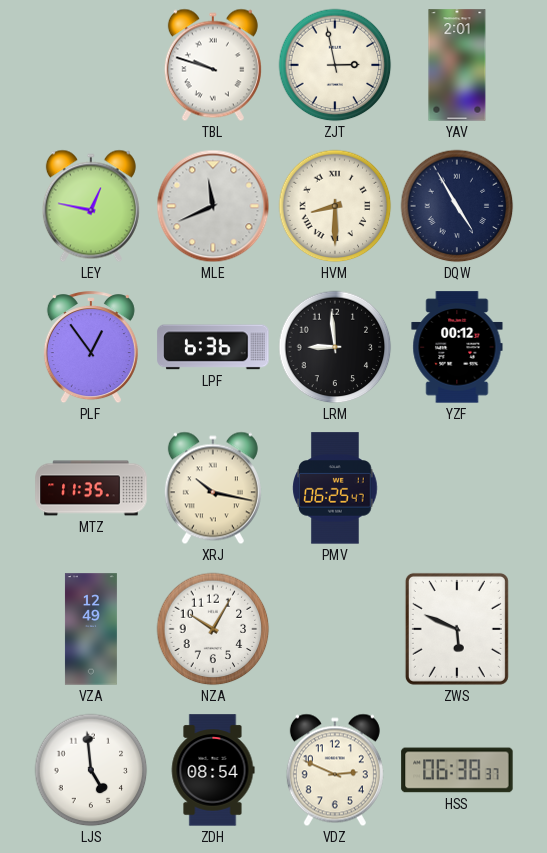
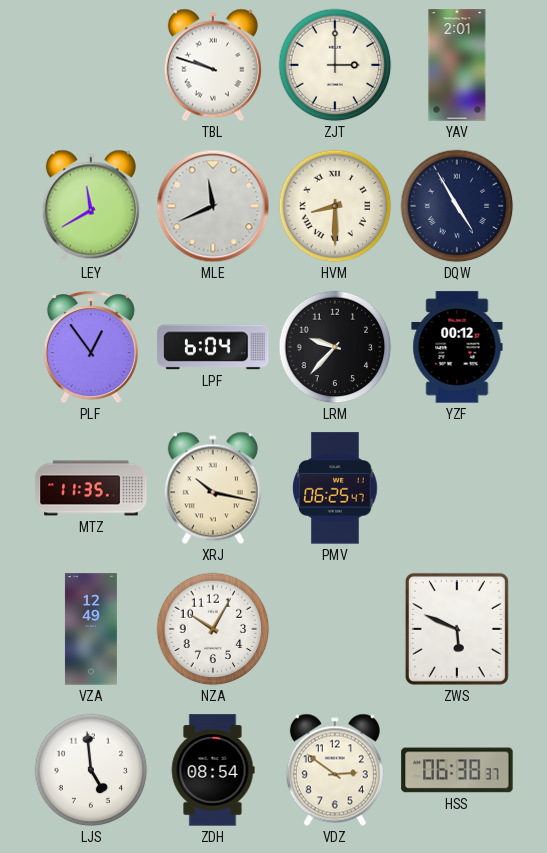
ZJT: 2:58 -> 3:00 (335, 65)
LEY: 12:47 -> 11:40 (91, 206)
LPF: 6:36 -> 6:04 (213, 347)
LRM: 8:59 -> 9:37 (335, 347)
VDZ: 2:49 -> 2:51 (335, 770)
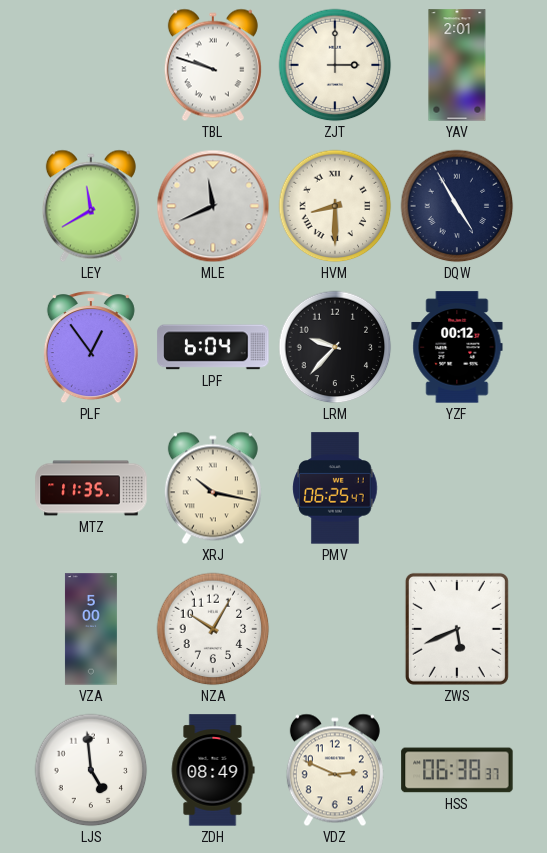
VZA: 12:49 -> 5:00 (91, 629)
ZWS: 5:49 -> 5:41 (457, 629)
ZDH: 08:54 -> 08:49 (213, 770)
VDZ: 2:51 -> 2:49 (335, 770)
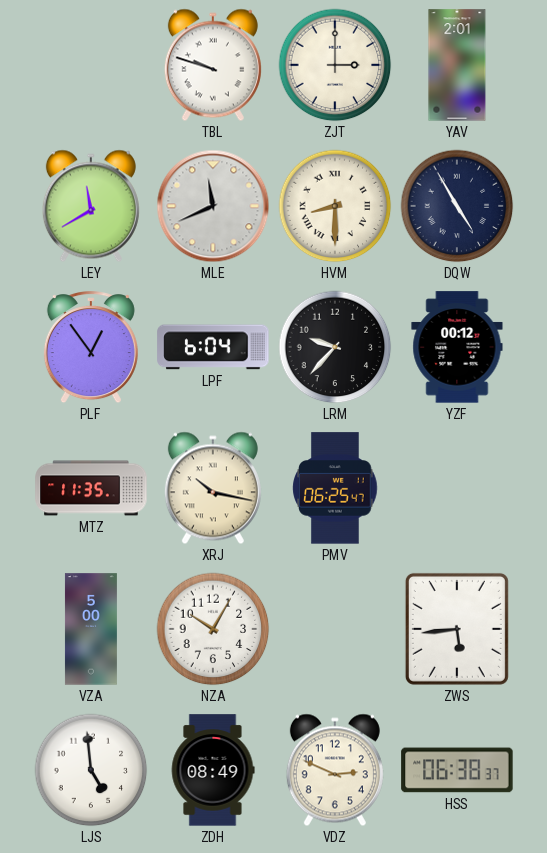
ZWS: 5:41 -> 5:44 (457, 629)
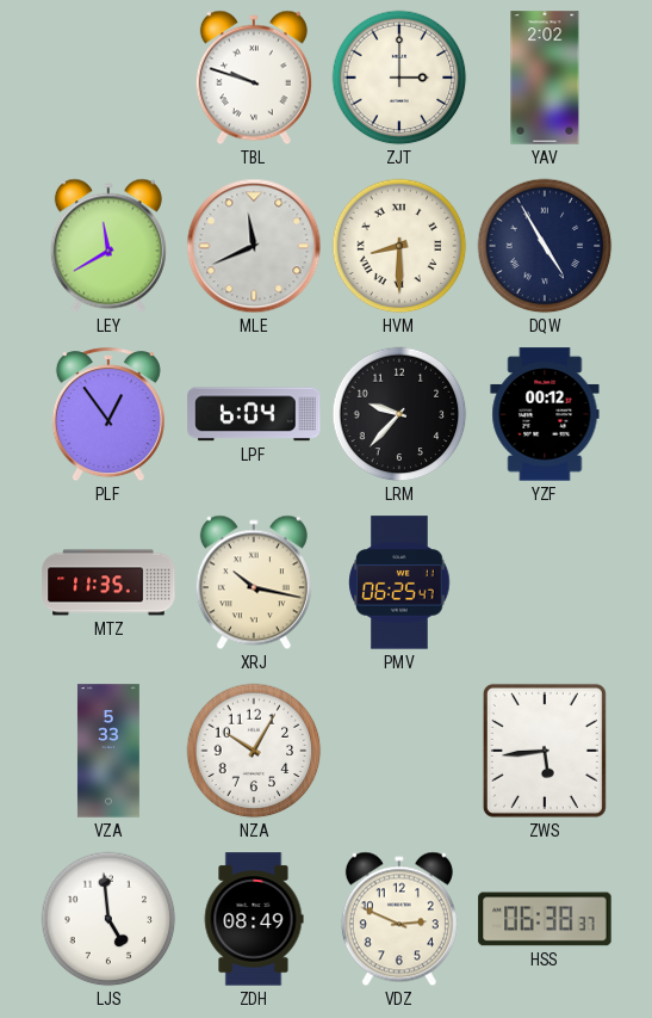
YAV: 2:01 -> 2:02 (545, 78)
VZA: 5:00 -> 5:33 (108, 751)
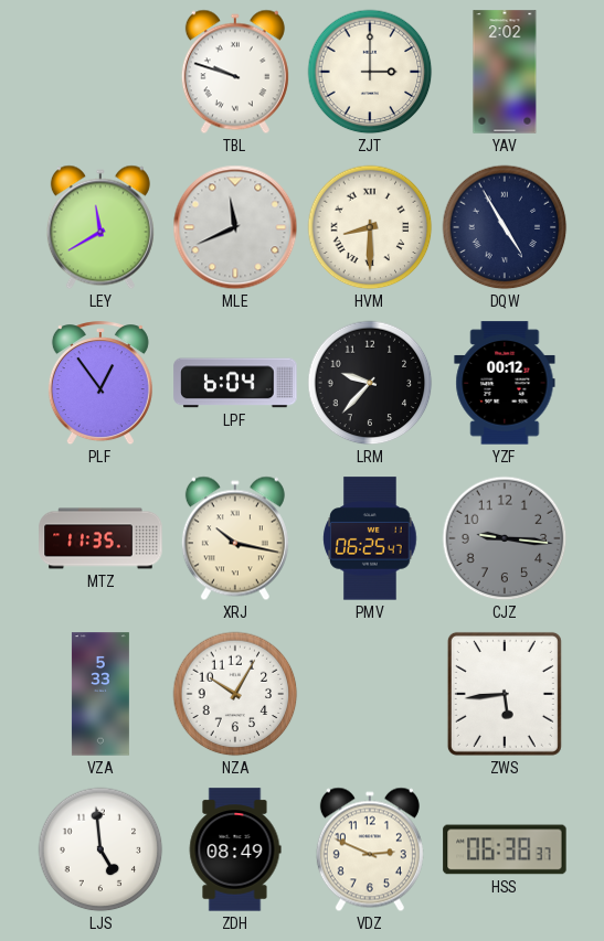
CJZ: none -> 9:16 (505, 538)
